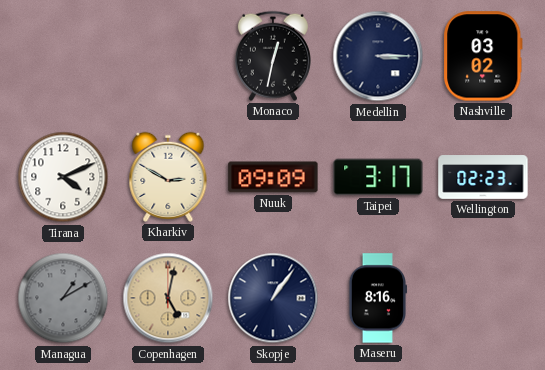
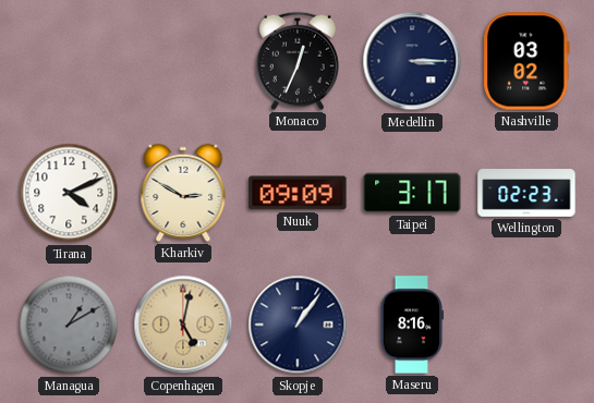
Monaco: 12:32 -> 12:34 (298, 61)
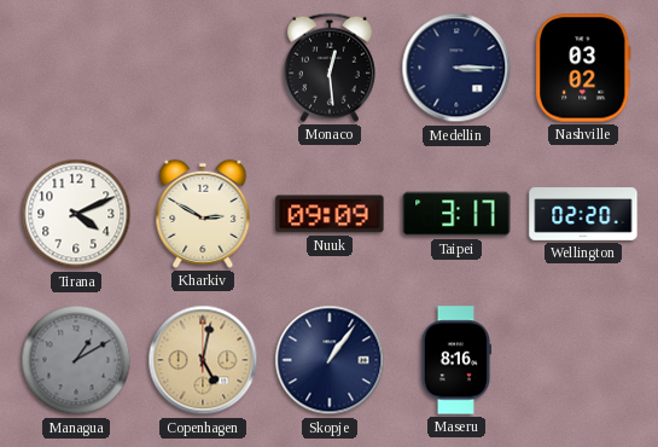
Monaco: 12:34 -> 12:29 (330, 68)
Wellington: 02:23 -> 02:20 (583, 214)
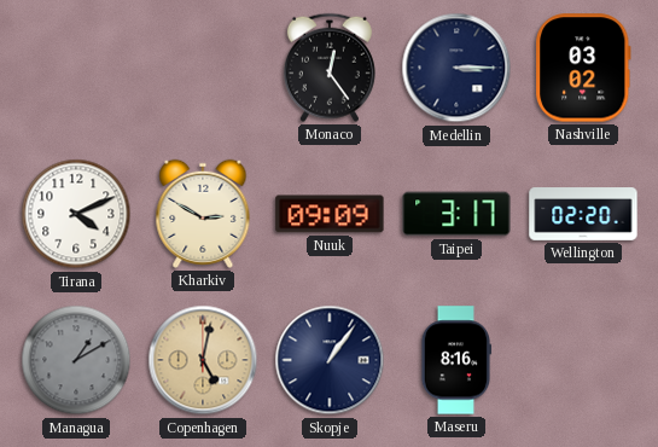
Monaco: 12:29 -> 12:24 (330, 68)
